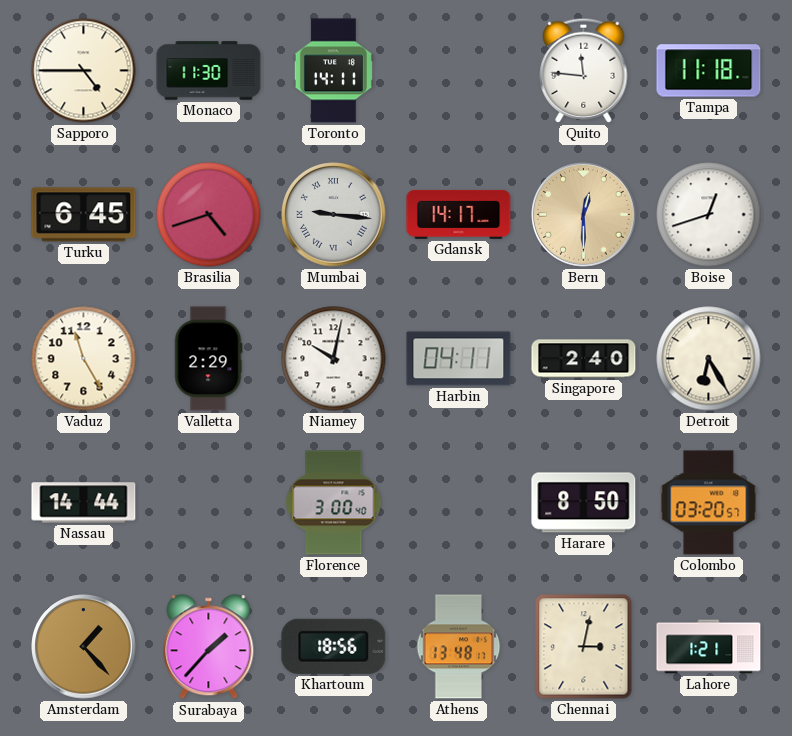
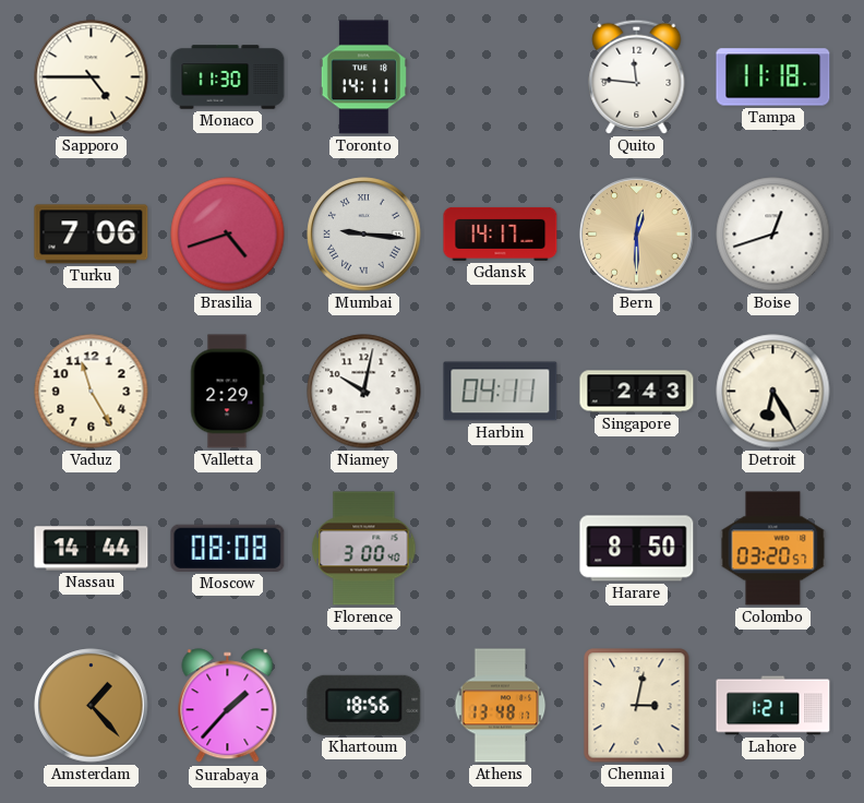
Turku: 6:45 -> 7:06 (92, 235)
Singapore: 2:40 -> 2:43 (637, 392)
Moscow: none -> 08:08 (228, 548)
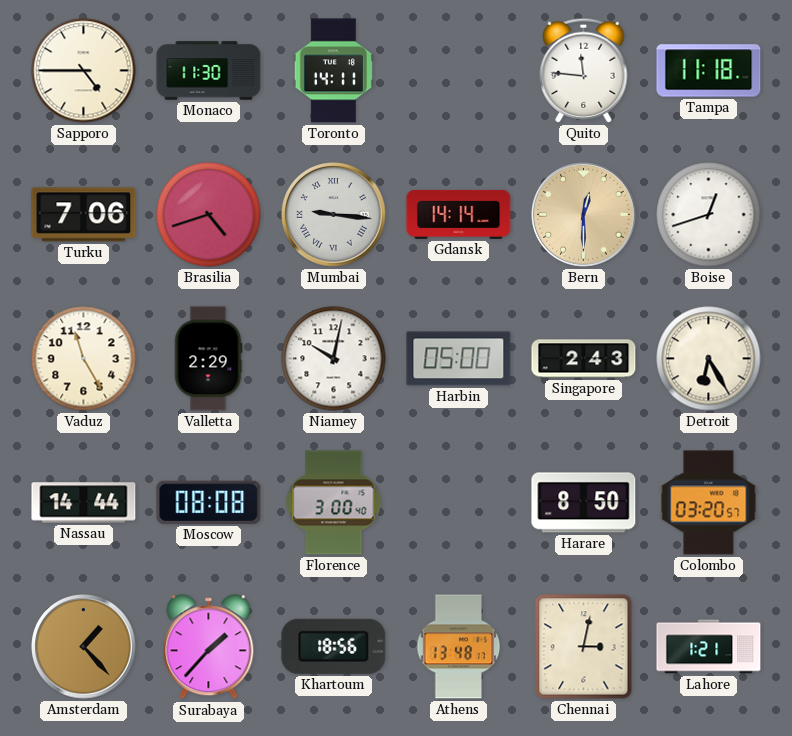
Gdansk: 14:17 -> 14:14 (459, 214)
Harbin: 04:11 -> 05:00 (459, 359)
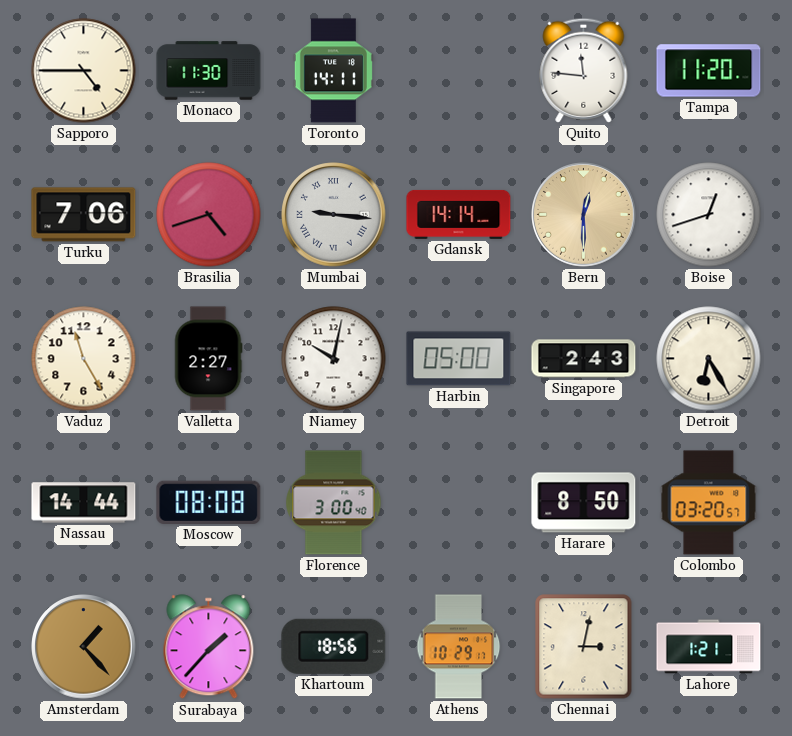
Tampa: 11:18 -> 11:20 (709, 71)
Valletta: 2:29 -> 2:27 (208, 359)
Athens: 13:48 -> 10:29 (459, 647)
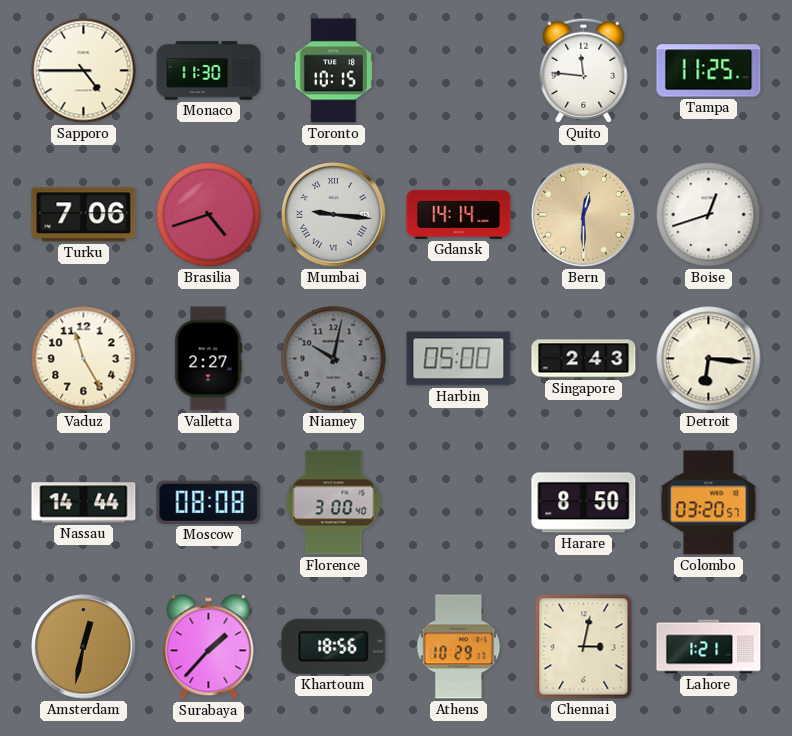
Toronto: 14:11 -> 10:15 (333, 71)
Tampa: 11:20 -> 11:25 (709, 71)
Niamey dial: white -> grey (334, 359)
Detroit: 6:25 -> 6:16 (709, 359)
Amsterdam: 1:23 -> 12:32 (84, 647)
